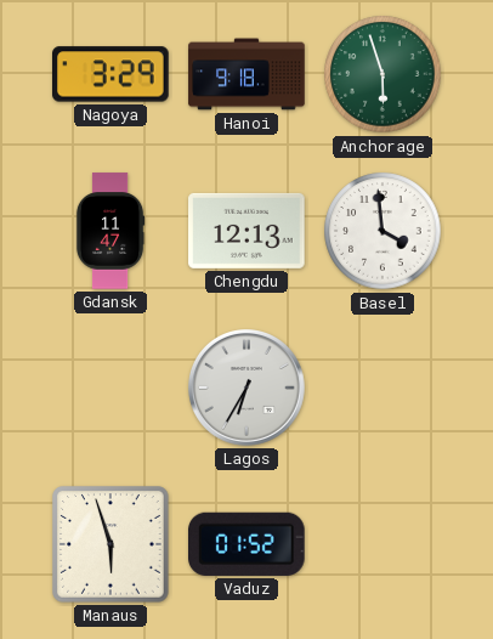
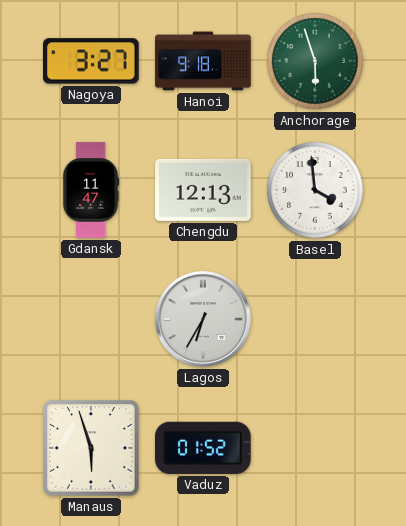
Nagoya: 3:29 -> 3:27 (92, 61)
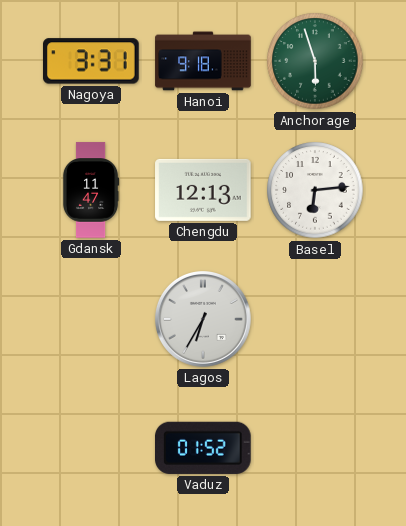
Nagoya: 3:27 -> 3:31 (92, 61)
Basel: 3:59 -> 6:14 (315, 190)
Manaus: 5:57 -> none (91, 448)
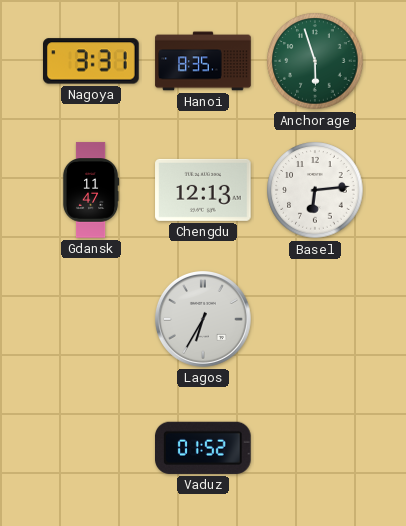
Hanoi: 9:18 -> 8:35 (203, 61)
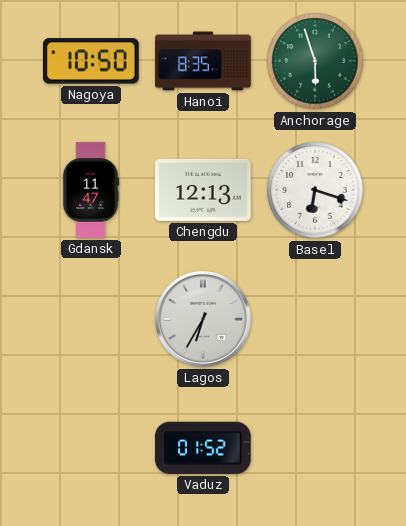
Nagoya: 3:31 -> 10:50 (92, 61)
Basel: 6:14 -> 6:18 (315, 190)
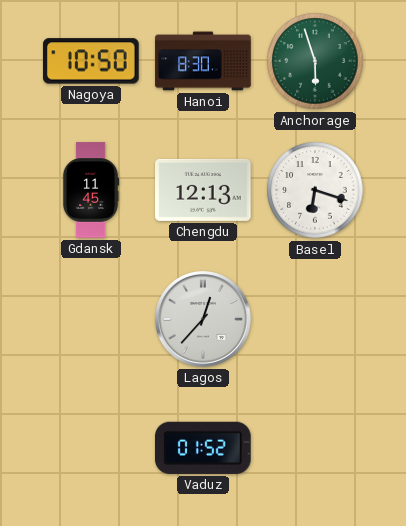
Hanoi: 8:35 -> 8:30 (203, 61)
Gdansk: 11:47 -> 11:45 (91, 190)
Lagos: 6:35 -> 12:37 (204, 320)
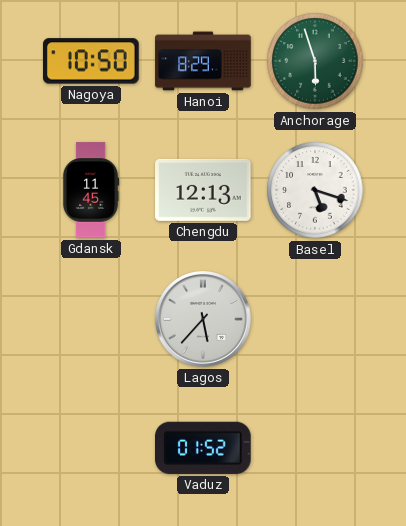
Hanoi: 8:30 -> 8:29 (203, 61)
Basel: 6:18 -> 5:18 (315, 190)
Lagos: 12:37 -> 5:37 (204, 320)
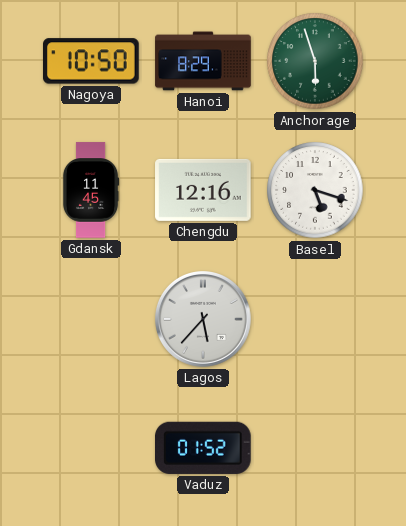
Chengdu: 12:13 -> 12:16 (203, 190)
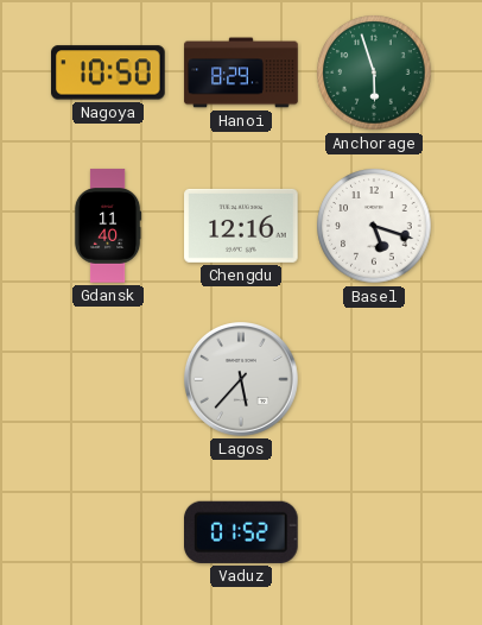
Gdansk: 11:45 -> 11:40 (108, 226)
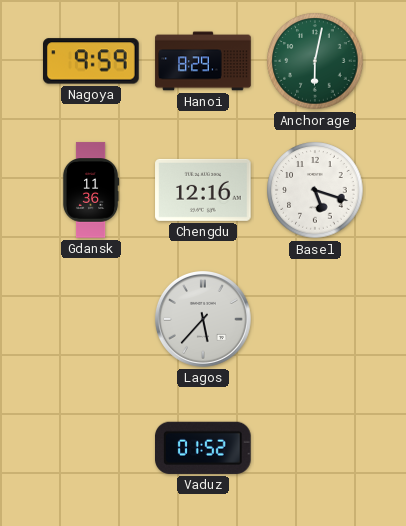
Nagoya: 10:50 -> 9:59 (92, 61)
Anchorage: 5:57 -> 6:02 (315, 61)
Gdansk: 11:40 -> 11:36 (91, 190)
